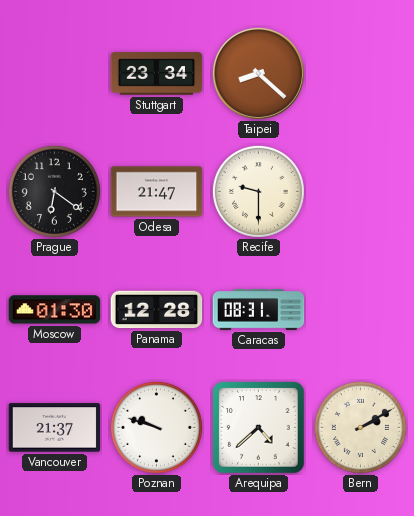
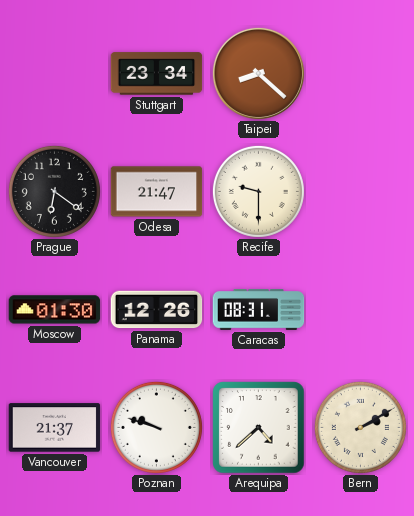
Panama: 12:28 -> 12:26 (157, 310)
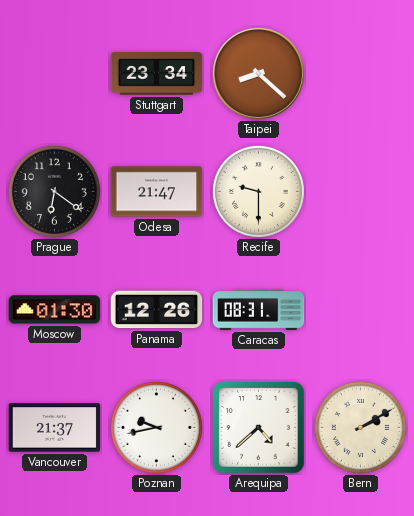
Poznan: 9:48 -> 9:43 (156, 427)
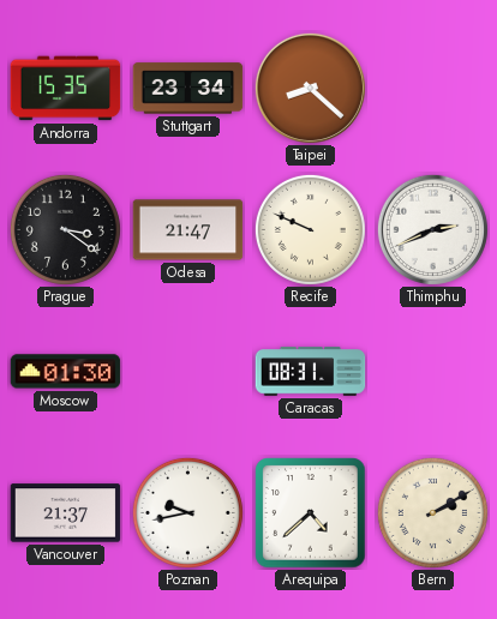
Andorra: none -> 15:35 (66, 89)
Prague: 6:21 -> 3:21 (65, 229)
Recife: 9:30 -> 9:49 (310, 229)
Thimphu: none -> 2:41 (432, 229)
Panama: 12:26 -> none (157, 310)
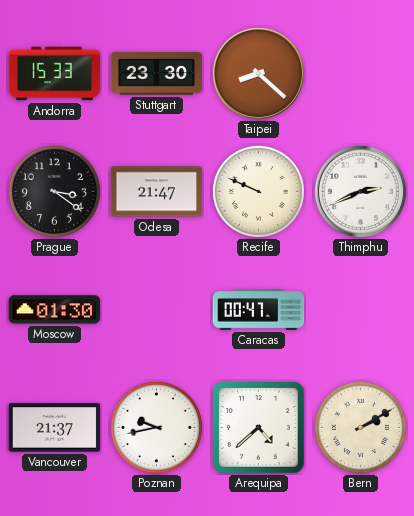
Andorra: 15:35 -> 15:33 (55, 74)
Stuttgart: 23:34 -> 23:30 (157, 74)
Caracas: 08:31 -> 00:47 (259, 310)
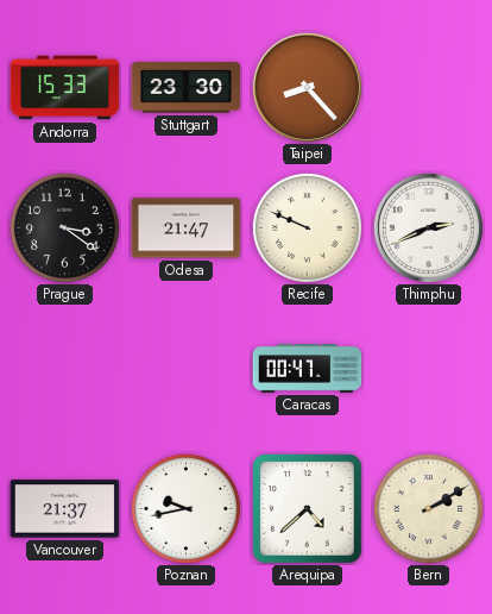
Taipei: 8:22 -> 8:23 (307, 87)
Moscow: 01:30 -> none (55, 310)
